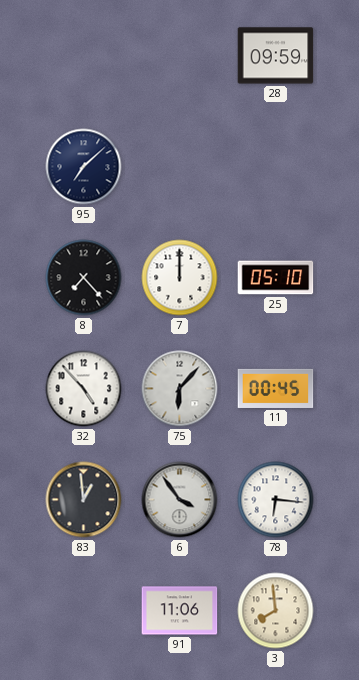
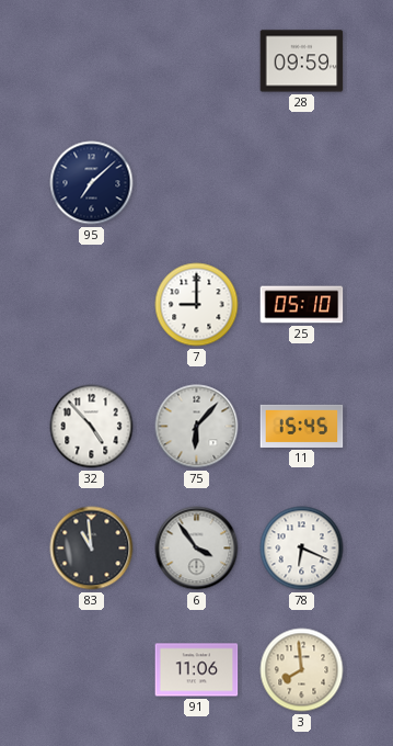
8: 7:23 -> none (84, 278)
7: 12:00 -> 9:00 (197, 305)
11: 00:45 -> 15:45 (302, 426)
83: 12:59 -> 10:59 (92, 549)
78: 6:16 -> 6:19 (302, 549)
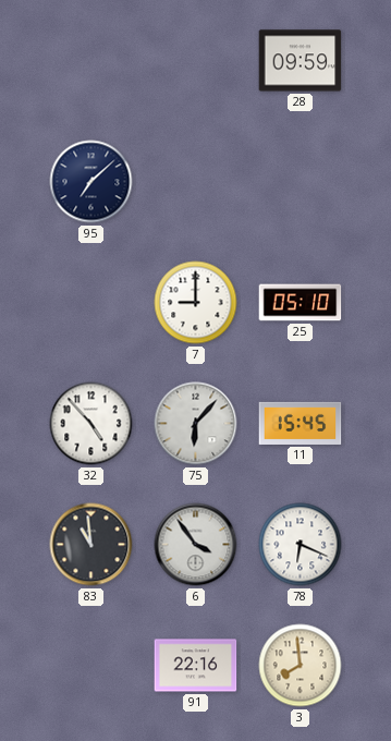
91: 11:06 -> 22:16 (196, 666)
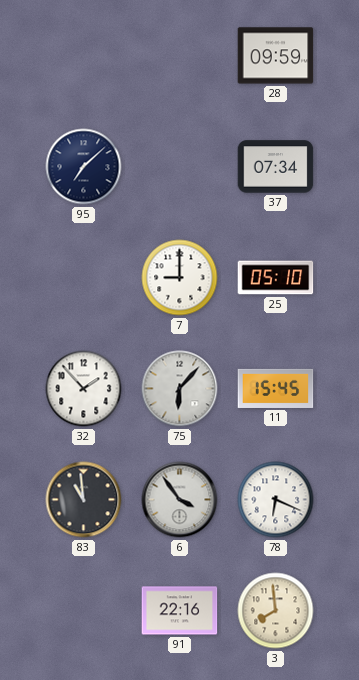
37: none -> 07:34 (276, 167)
32: 4:53 -> 1:53 (84, 389)
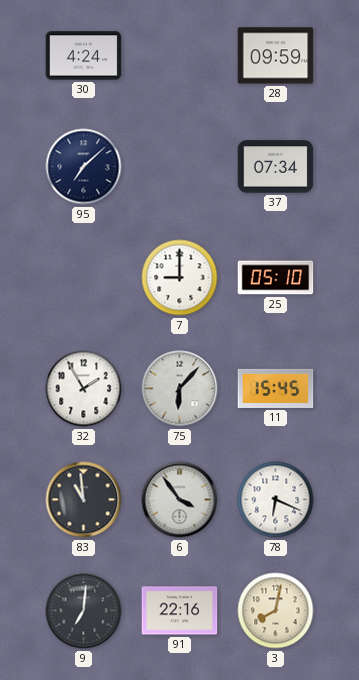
30: none -> 4:24 (84, 56)
32: 1:53 -> 1:55 (84, 389)
9: none -> 7:01 (84, 611)
3: 7:59 -> 8:02 (276, 611)
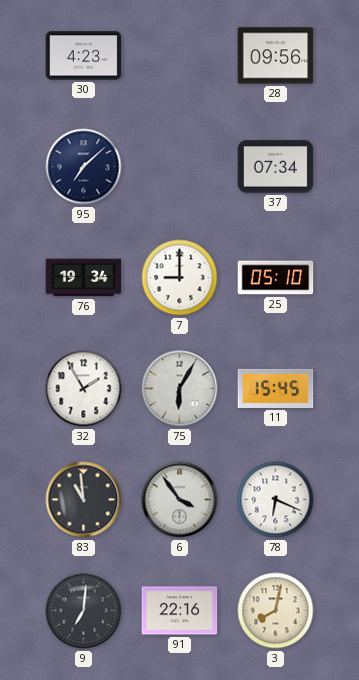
30: 4:24 -> 4:23 (84, 56)
28: 09:59 -> 09:56 (276, 56)
76: none -> 19:34 (84, 278)
75: 6:07 -> 6:05 (180, 389)
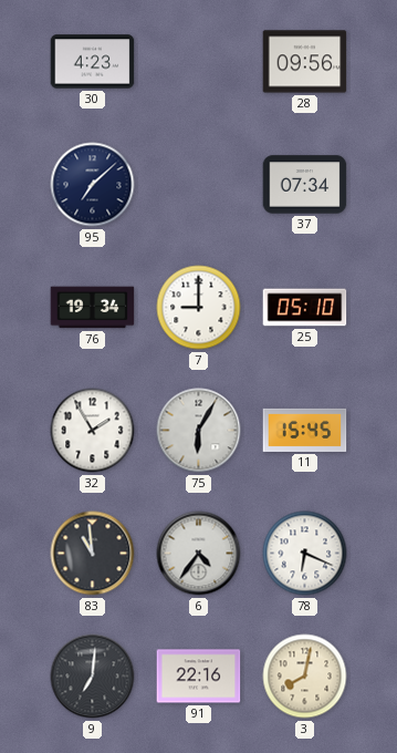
6: 3:54 -> 4:36 (199, 554)
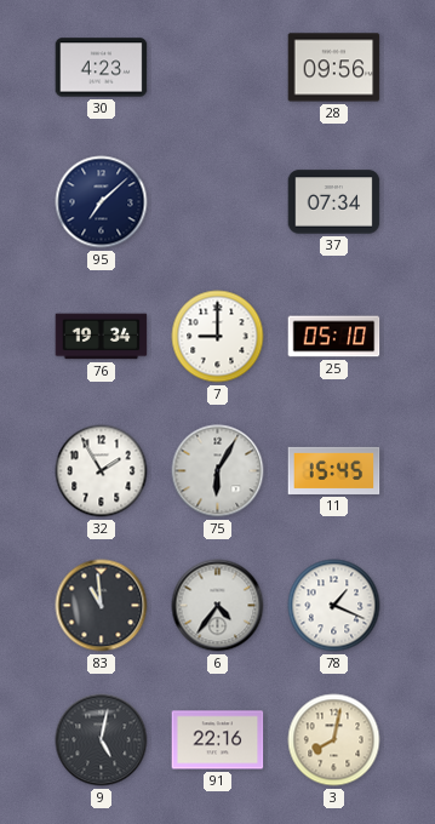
78: 6:19 -> 1:19 (334, 606)
9: 7:01 -> 5:02 (102, 740)
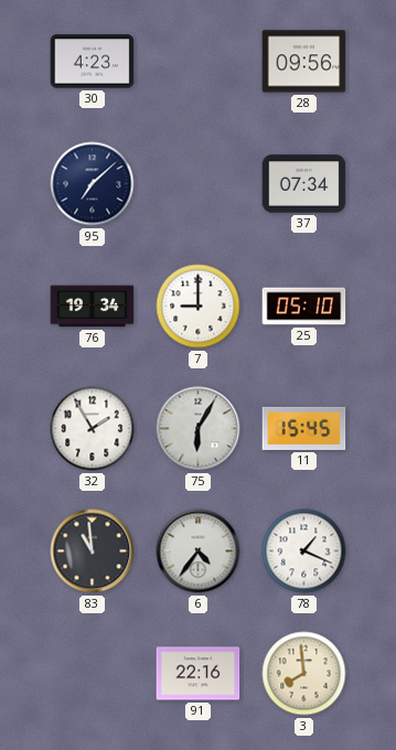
9: 5:02 -> none (102, 740)
3: 8:02 -> 7:59 (304, 674)
